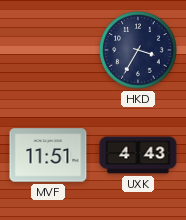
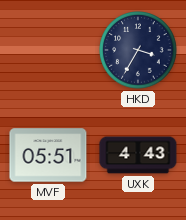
MVF: 11:51 -> 05:51 (48, 155)
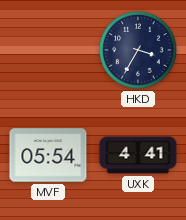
MVF: 05:51 -> 05:54 (48, 155)
UXK: 4:43 -> 4:41 (138, 155)
